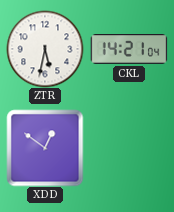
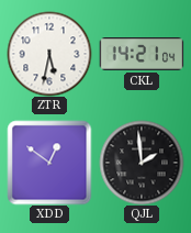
QJL: none -> 1:59 (142, 163)
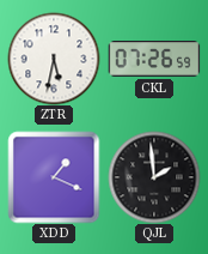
CKL: 14:21 -> 07:26 (154, 59)
XDD: 12:51 -> 1:19 (54, 177)
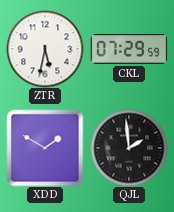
CKL: 07:26 -> 07:29 (129, 49)
XDD: 1:19 -> 1:50 (45, 148)
